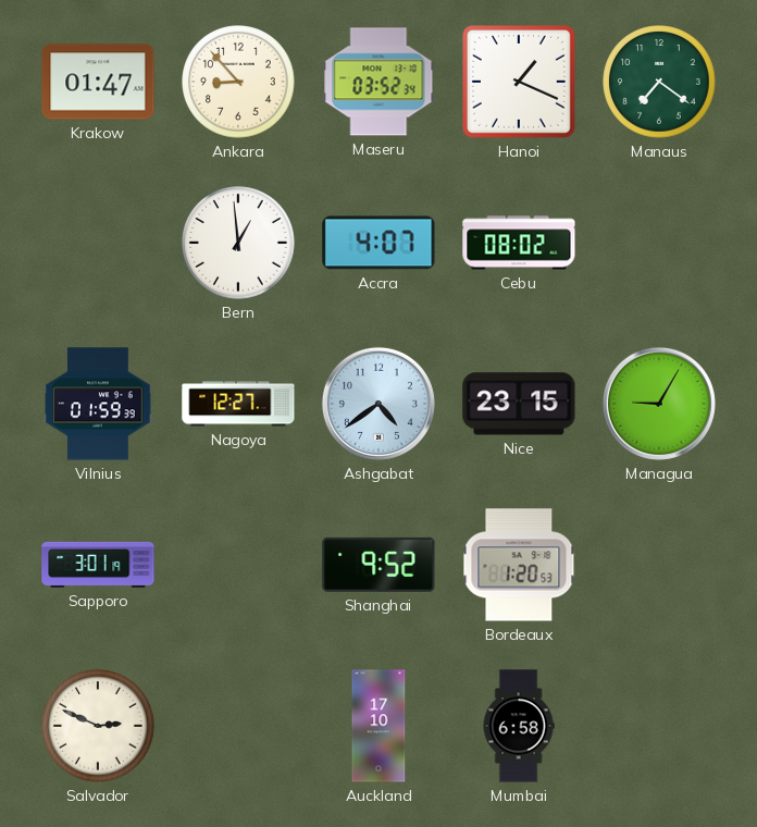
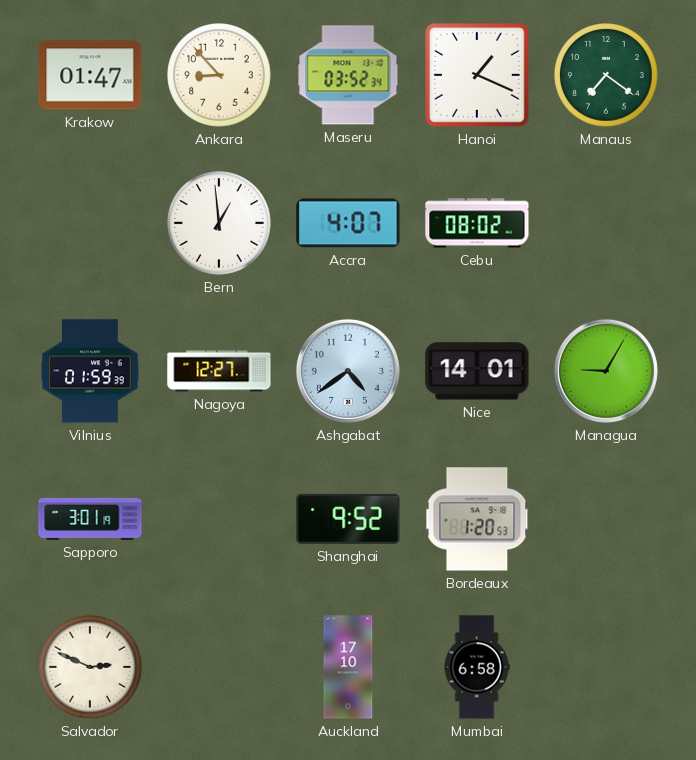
Nice: 23:15 -> 14:01 (477, 371)
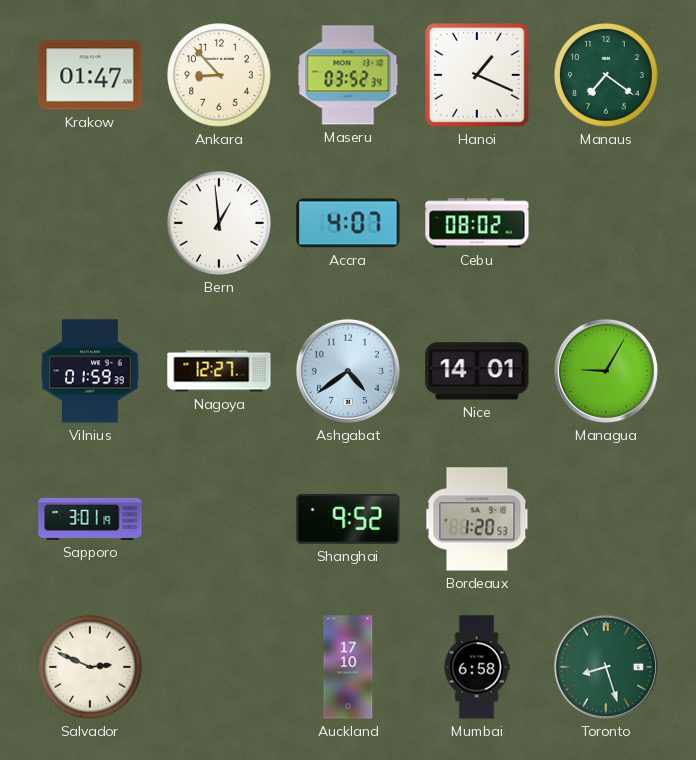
Toronto: none -> 8:27 (606, 667)
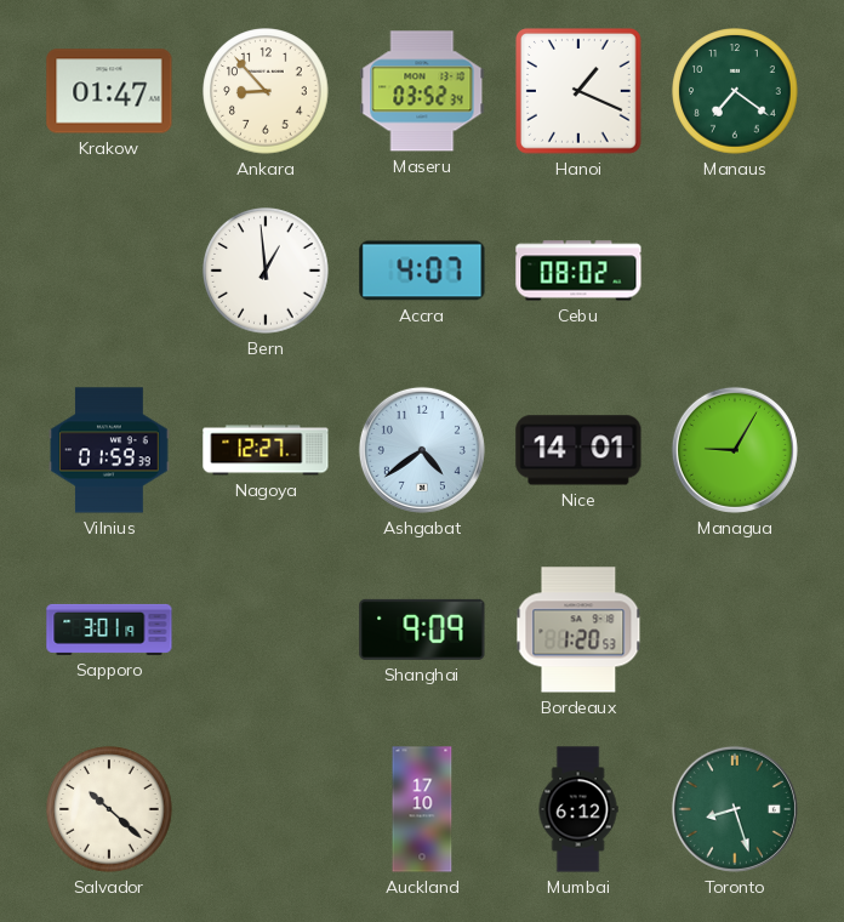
Shanghai: 9:52 -> 9:09 (422, 630)
Salvador: 2:49 -> 10:22 (109, 809)
Mumbai: 6:58 -> 6:12 (578, 809)
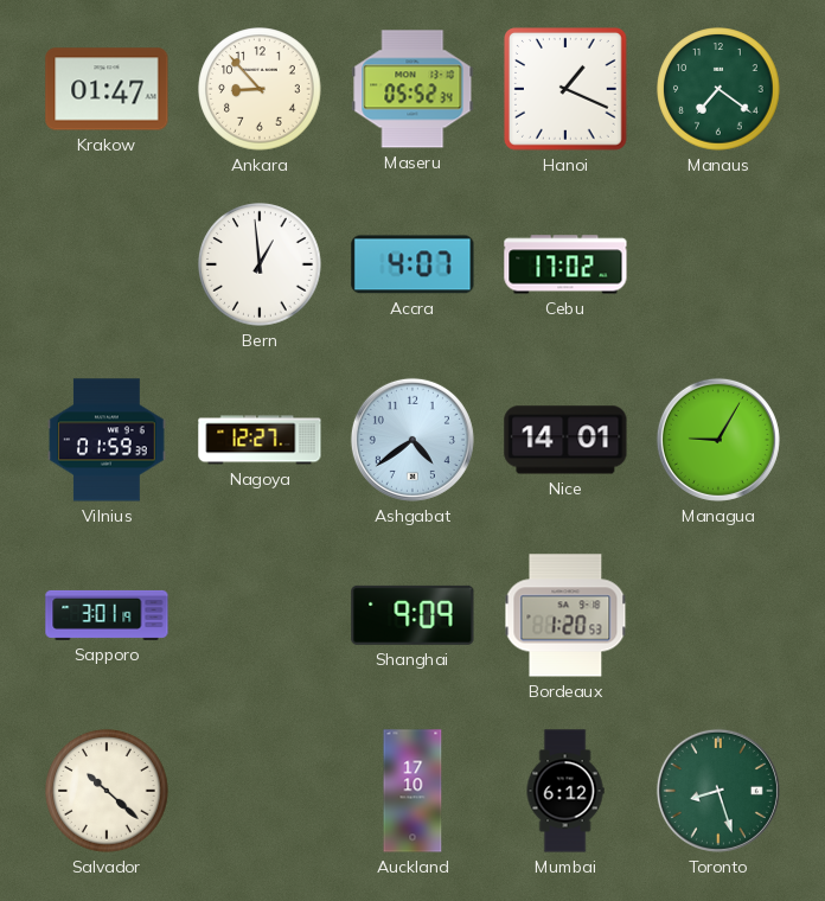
Maseru: 03:52 -> 05:52 (412, 89)
Cebu: 08:02 -> 17:02 (565, 264)
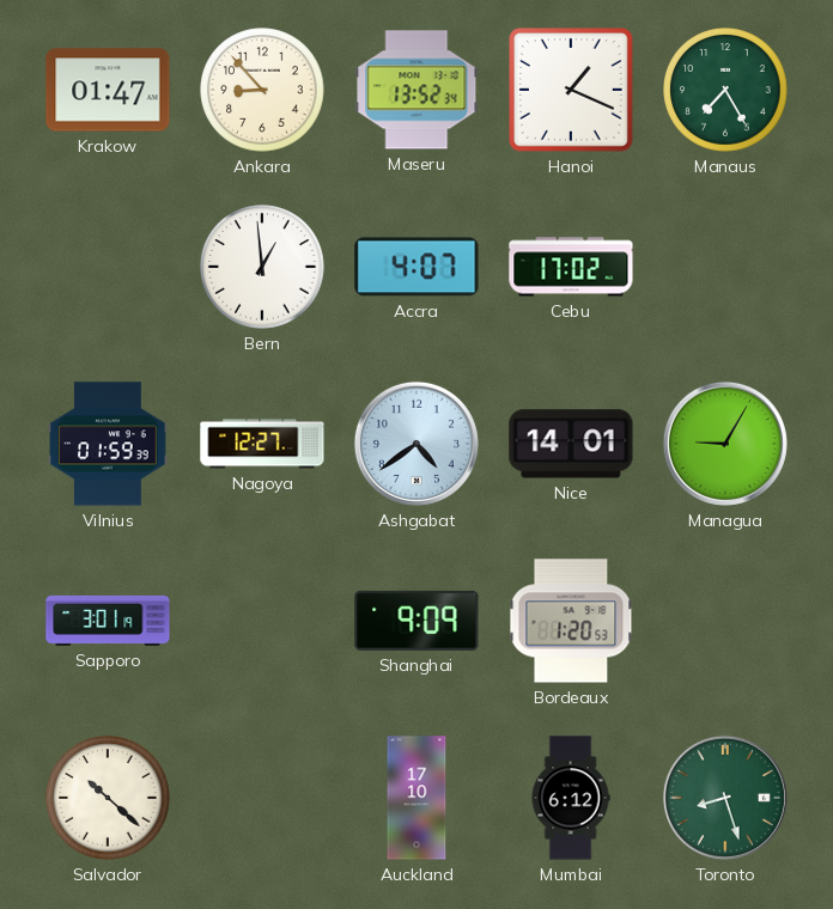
Maseru: 05:52 -> 13:52 (416, 90)
Manaus: 7:21 -> 7:25 (725, 90)
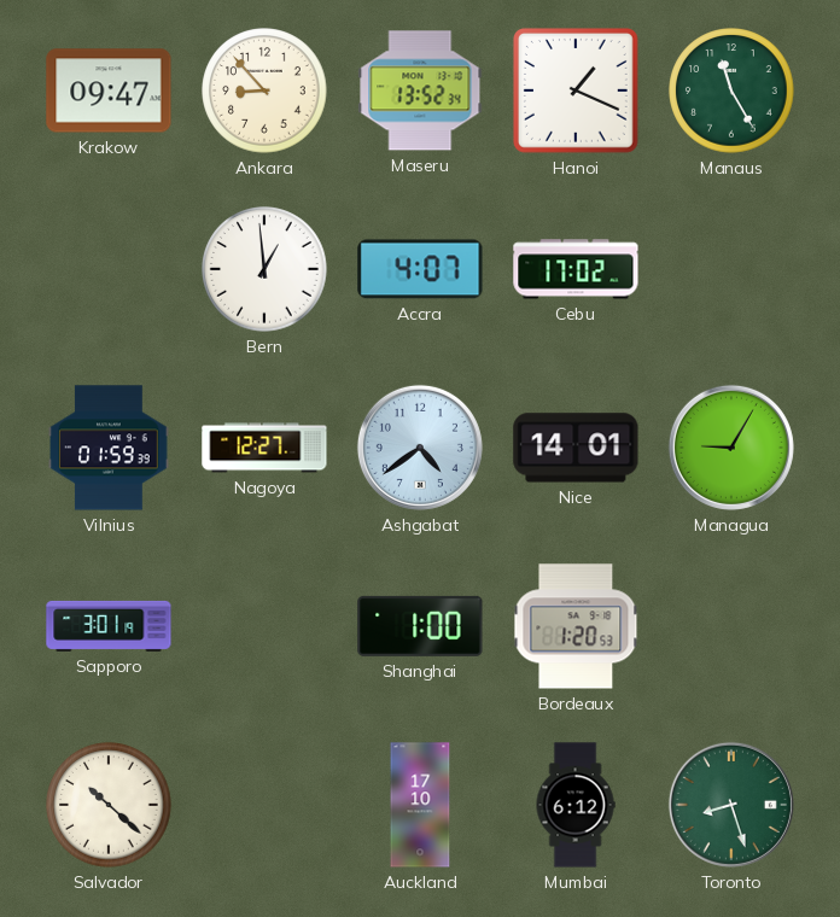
Krakow: 01:47 -> 09:47 (109, 90)
Manaus: 7:25 -> 11:25 (731, 90)
Shanghai: 9:09 -> 1:00 (420, 626)
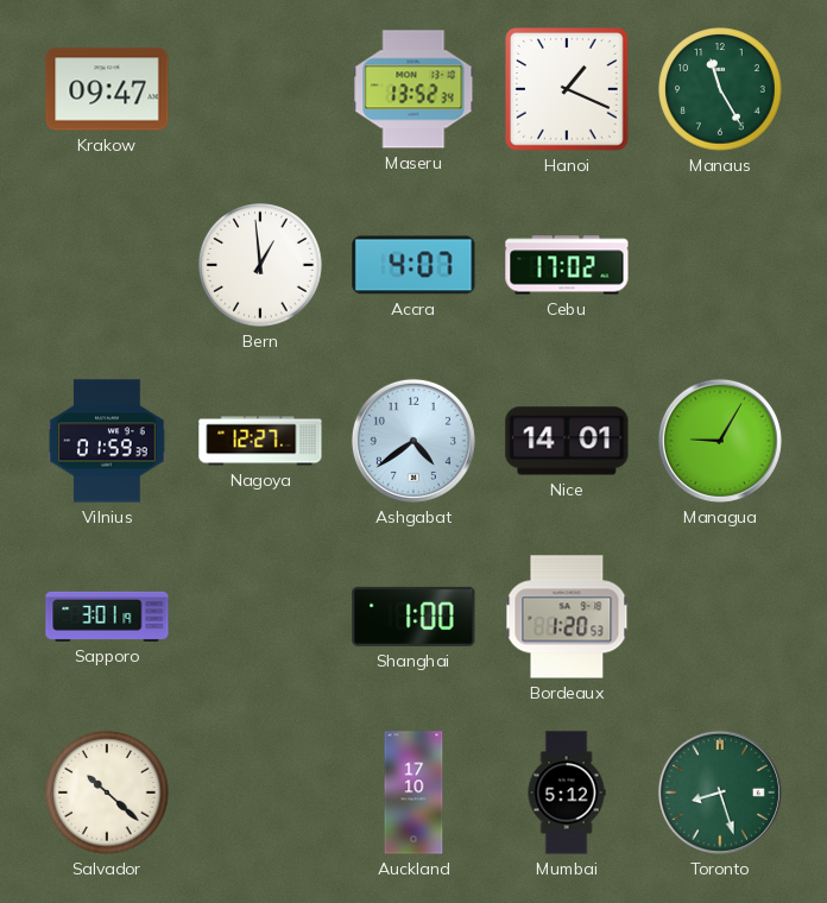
Ankara: 8:53 -> none (264, 90)
Mumbai: 6:12 -> 5:12 (567, 793)
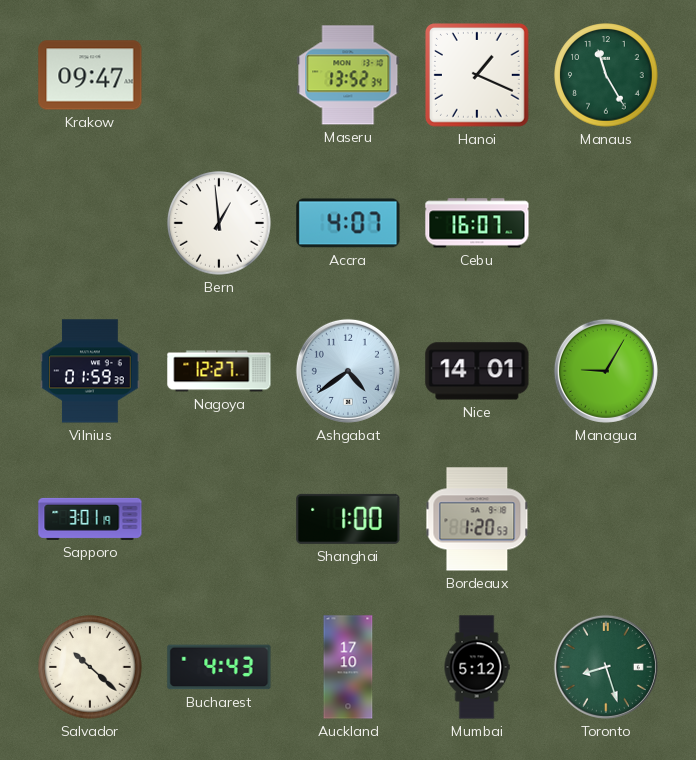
Cebu: 17:02 -> 16:07 (477, 223)
Bucharest: none -> 4:43 (219, 667)
